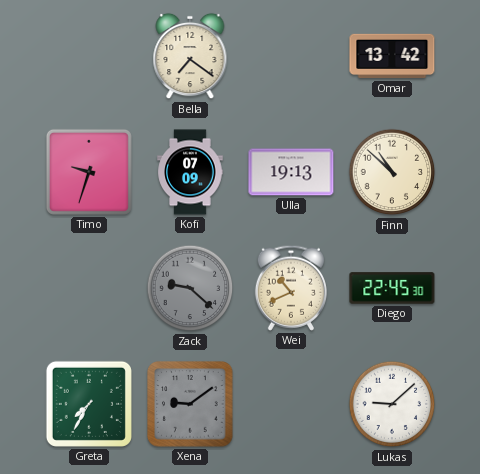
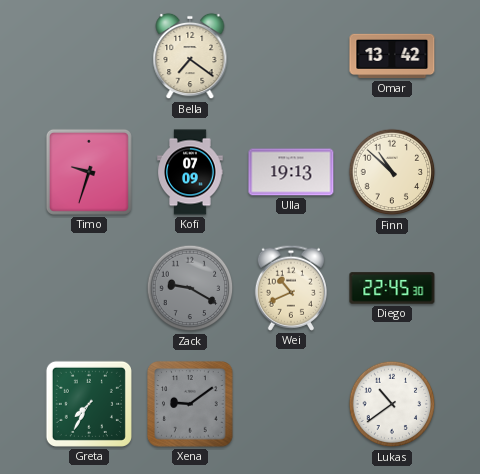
Zack: 9:22 -> 9:20 (190, 288)
Lukas: 9:08 -> 10:39 (392, 404)
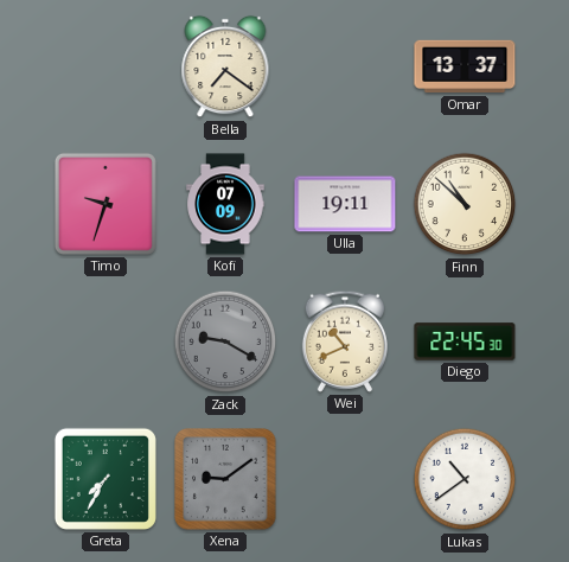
Omar: 13:42 -> 13:37 (465, 66)
Ulla: 19:13 -> 19:11 (345, 204)
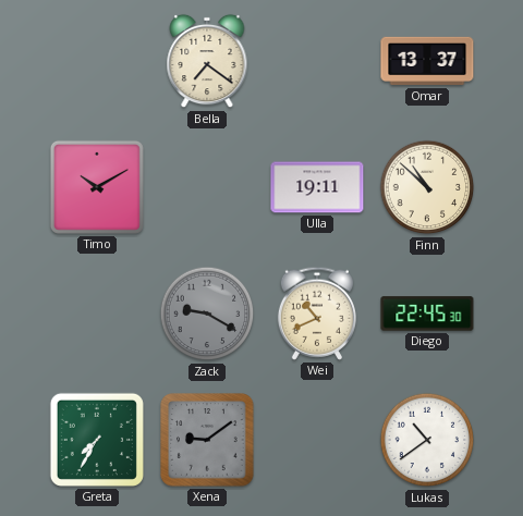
Timo: 9:33 -> 10:10 (97, 187)
Kofi: 07:09 -> none (225, 204)
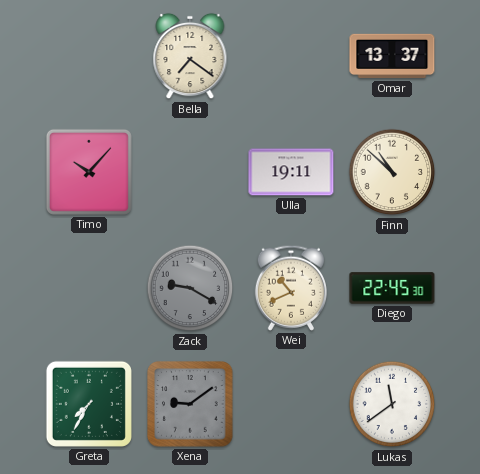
Timo: 10:10 -> 10:07 (89, 172)
Lukas: 10:39 -> 11:39 (392, 404)
